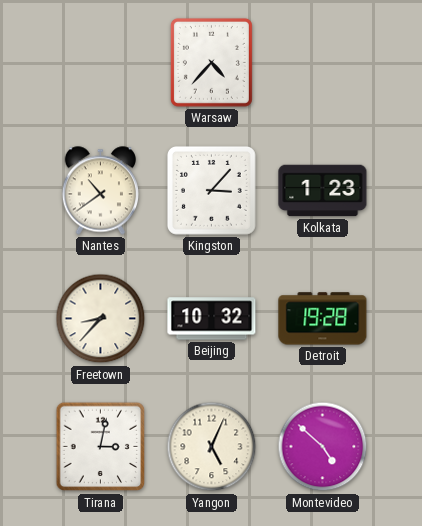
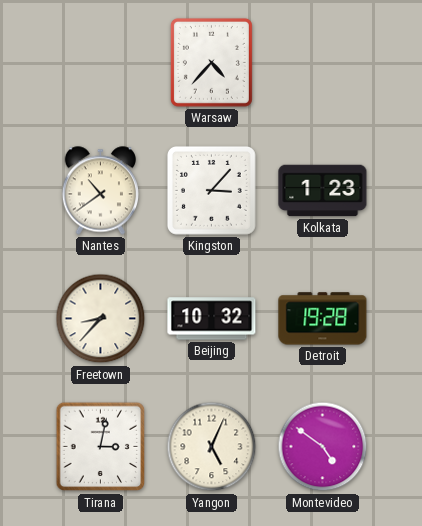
Montevideo: 4:52 -> 4:51 (323, 447)
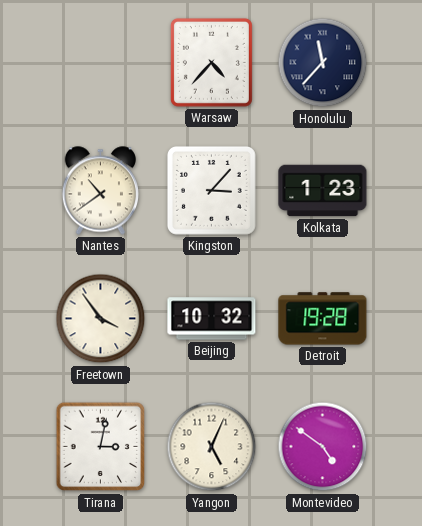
Honolulu: none -> 11:37 (323, 63)
Freetown: 8:37 -> 3:54 (101, 319)
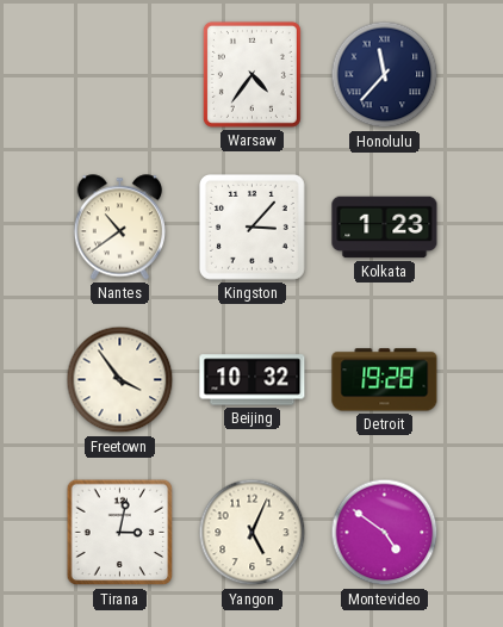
Warsaw: 4:37 -> 4:36 (251, 74)
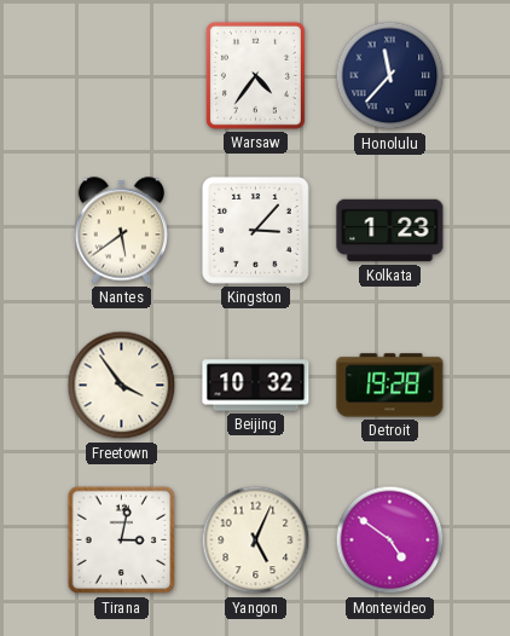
Nantes: 10:39 -> 5:39 (121, 231)
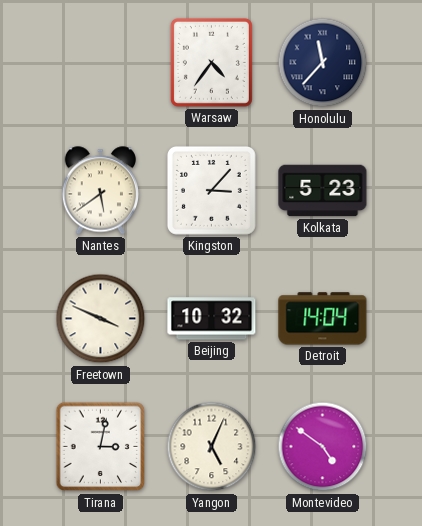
Kolkata: 1:23 -> 5:23 (323, 191)
Freetown: 3:54 -> 3:49 (101, 319)
Detroit: 19:28 -> 14:04 (323, 319)
